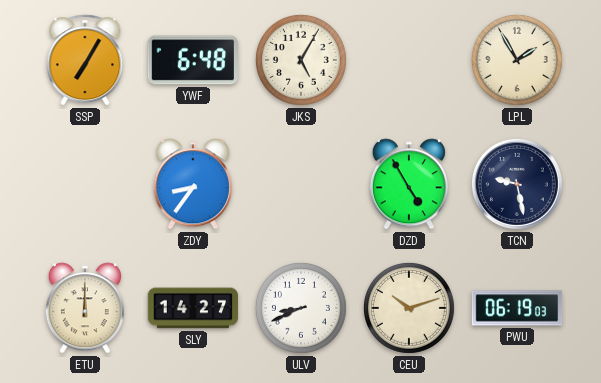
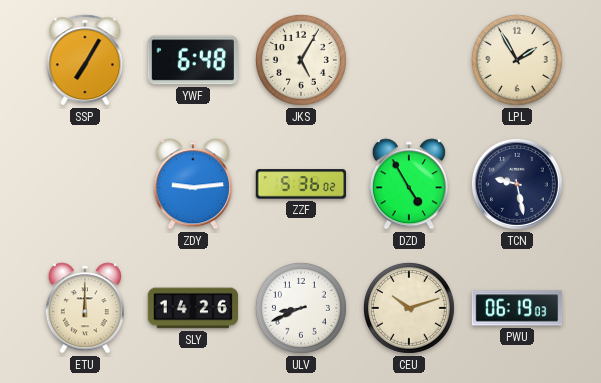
ZDY: 8:36 -> 9:14 (193, 184)
ZZF: none -> 5:36 (301, 184)
SLY: 14:27 -> 14:26 (193, 308)
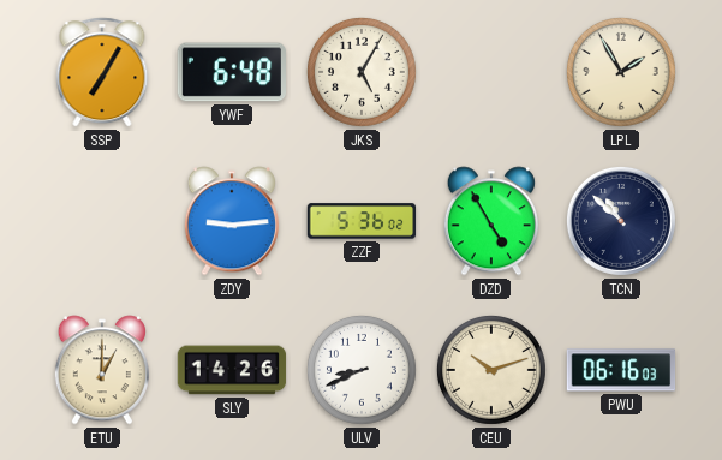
TCN: 9:28 -> 10:52 (621, 221)
ETU: 12:00 -> 1:00 (102, 370)
PWU: 06:19 -> 06:16 (621, 370)
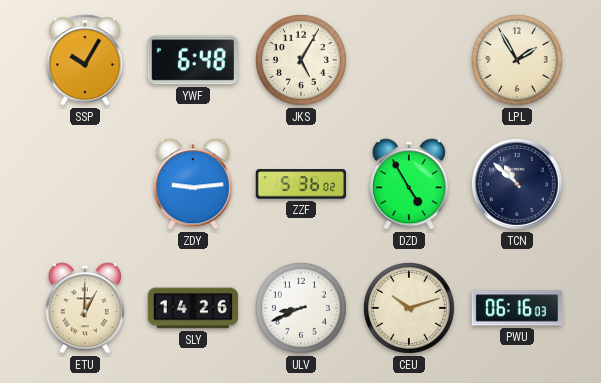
SSP: 7:05 -> 10:05 (85, 60)
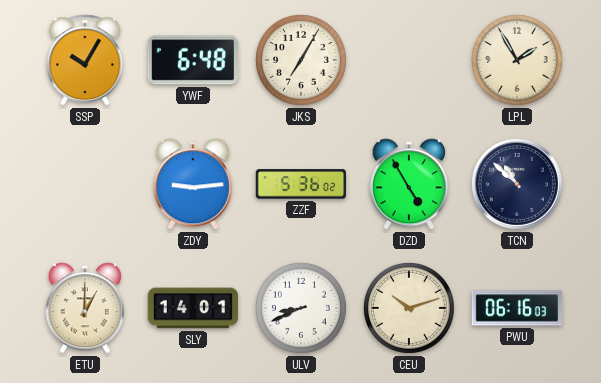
JKS: 5:05 -> 7:05 (301, 60)
SLY: 14:26 -> 14:01 (193, 308)
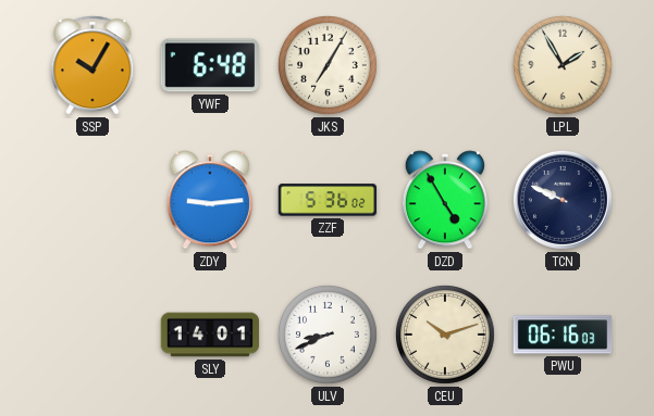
TCN: 10:52 -> 9:49 (563, 200)
ETU: 1:00 -> none (85, 308)
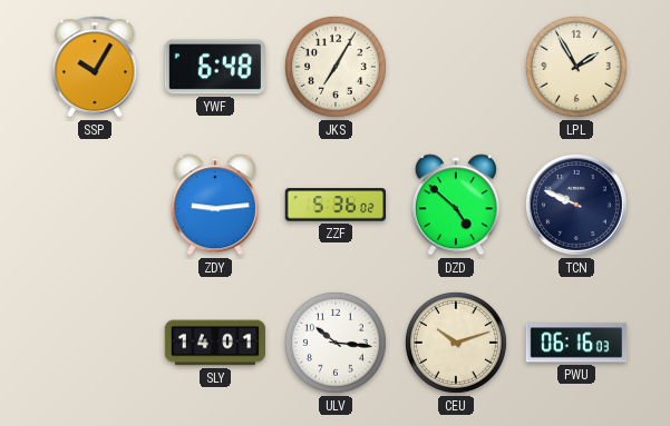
DZD: 4:55 -> 4:52 (456, 205)
ULV: 8:41 -> 10:16 (336, 343)
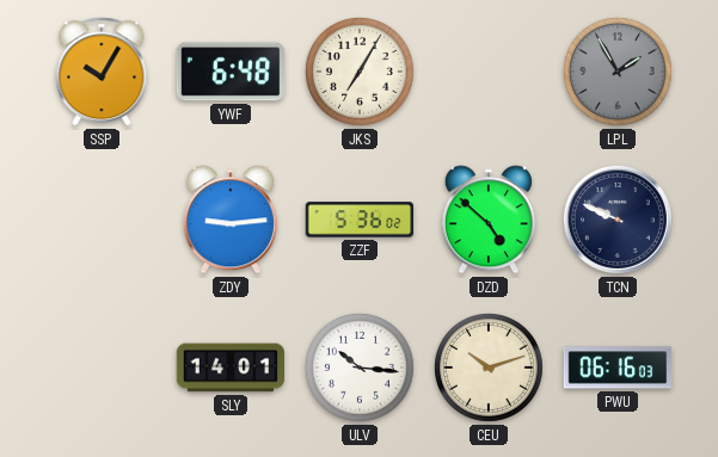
LPL dial: cream -> grey (618, 72)
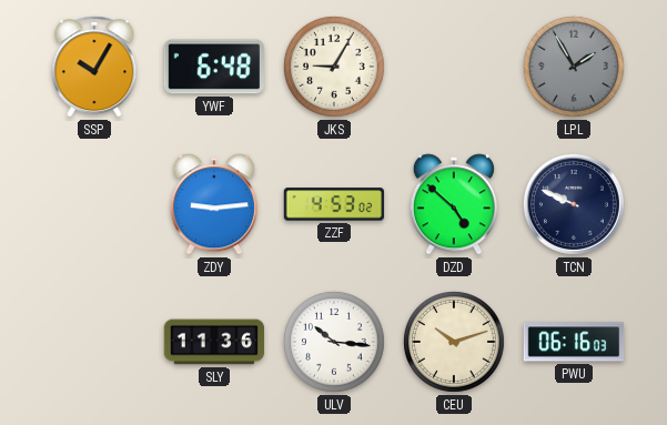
JKS: 7:05 -> 9:05 (334, 67)
ZZF: 5:36 -> 4:53 (334, 204)
SLY: 14:01 -> 11:36 (214, 342)
